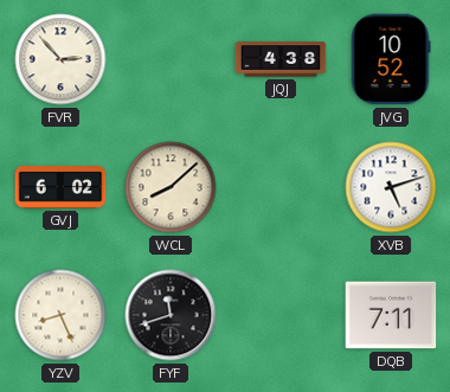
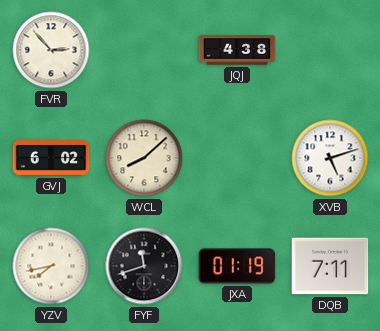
JVG: 10:52 -> none (391, 59)
YZV: 8:26 -> 7:43 (51, 266)
JXA: none -> 01:19 (237, 266)
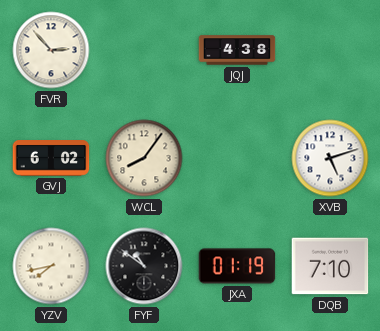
WCL: 8:08 -> 8:06 (144, 158)
FYF: 11:42 -> 10:51 (144, 266)
DQB: 7:11 -> 7:10 (330, 266)
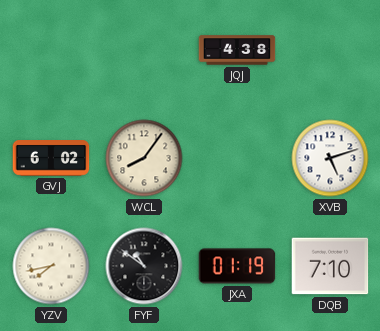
FVR: 2:53 -> none (51, 50)
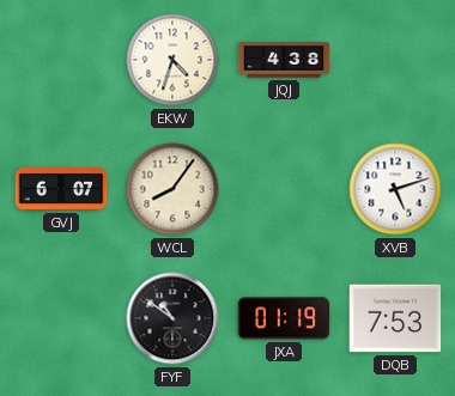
EKW: none -> 4:33 (172, 60)
GVJ: 6:02 -> 6:07 (61, 190)
YZV: 7:43 -> none (51, 266)
DQB: 7:10 -> 7:53 (395, 318)
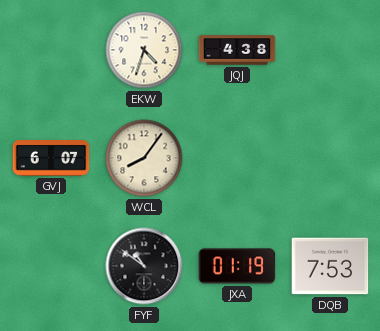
XVB: 5:12 -> none (395, 189)
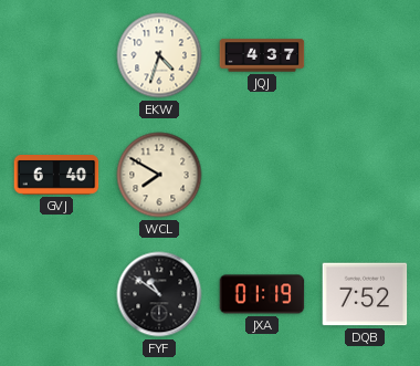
JQJ: 4:38 -> 4:37 (262, 55)
GVJ: 6:07 -> 6:40 (56, 176)
WCL: 8:06 -> 7:50 (159, 175)
DQB: 7:53 -> 7:52 (365, 294)
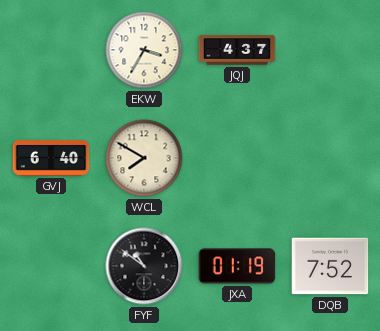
EKW: 4:33 -> 3:35 (144, 50)
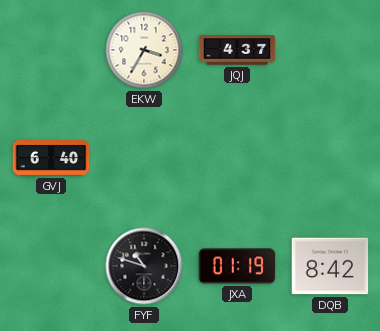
WCL: 7:50 -> none (144, 158)
FYF: 10:51 -> 10:48 (144, 266)
DQB: 7:52 -> 8:42 (330, 266)
